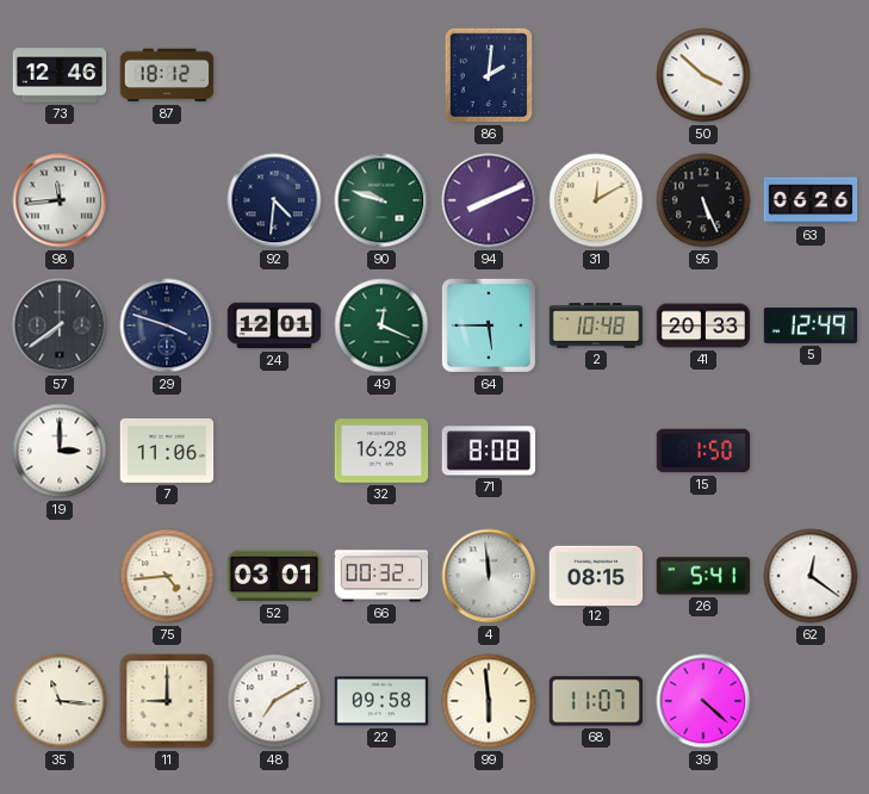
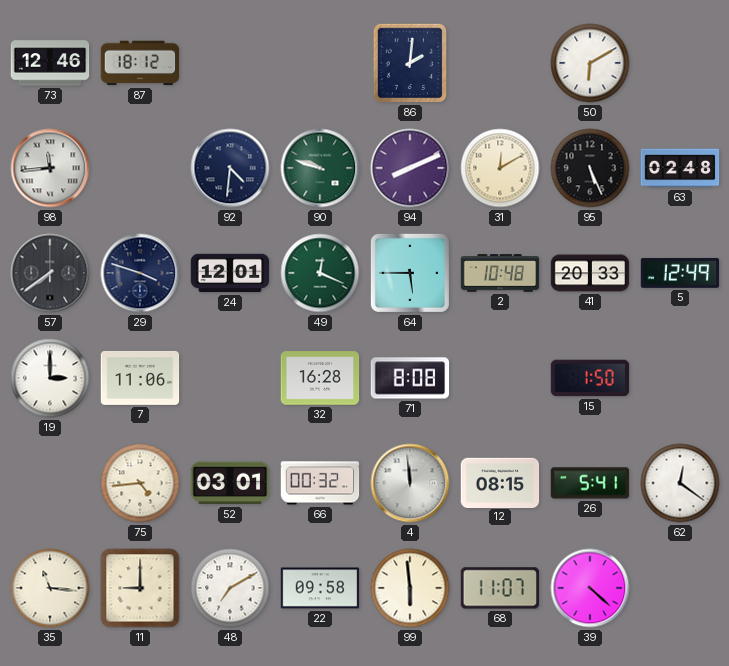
50: 3:52 -> 6:10 (590, 63)
63: 06:26 -> 02:48 (680, 168)
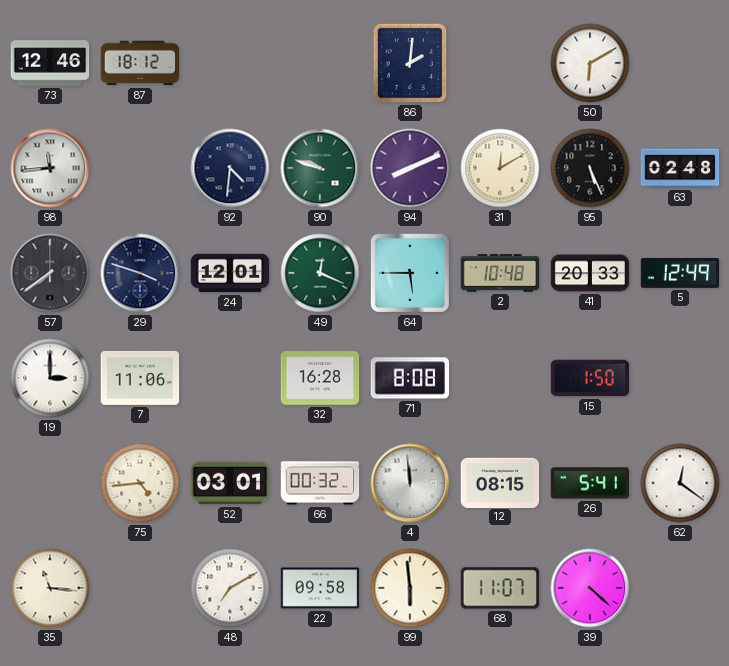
11: 9:00 -> none (140, 588)
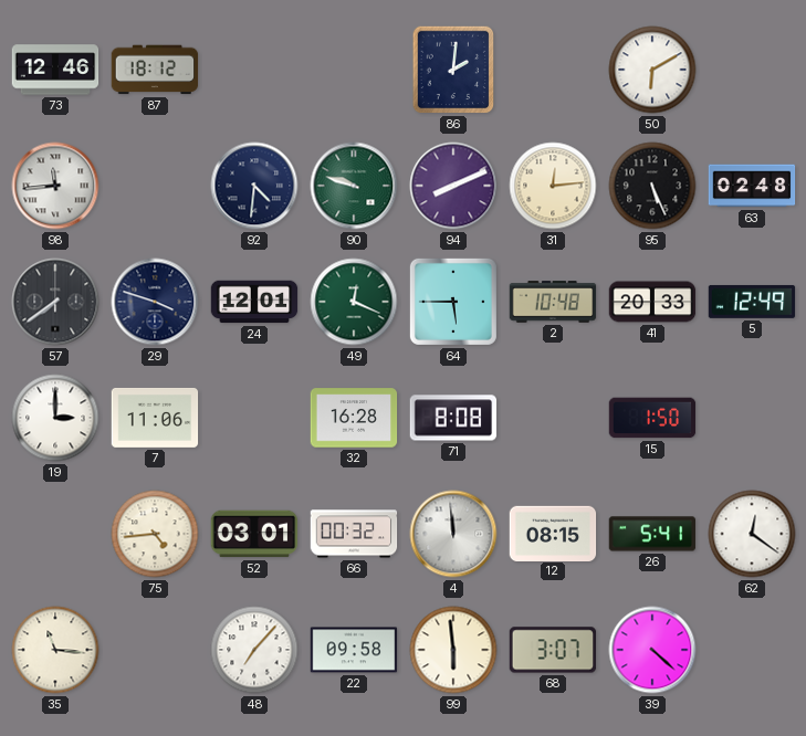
31: 12:10 -> 12:14 (553, 186)
48: 7:10 -> 7:07 (254, 650)
68: 11:07 -> 3:07 (553, 650)
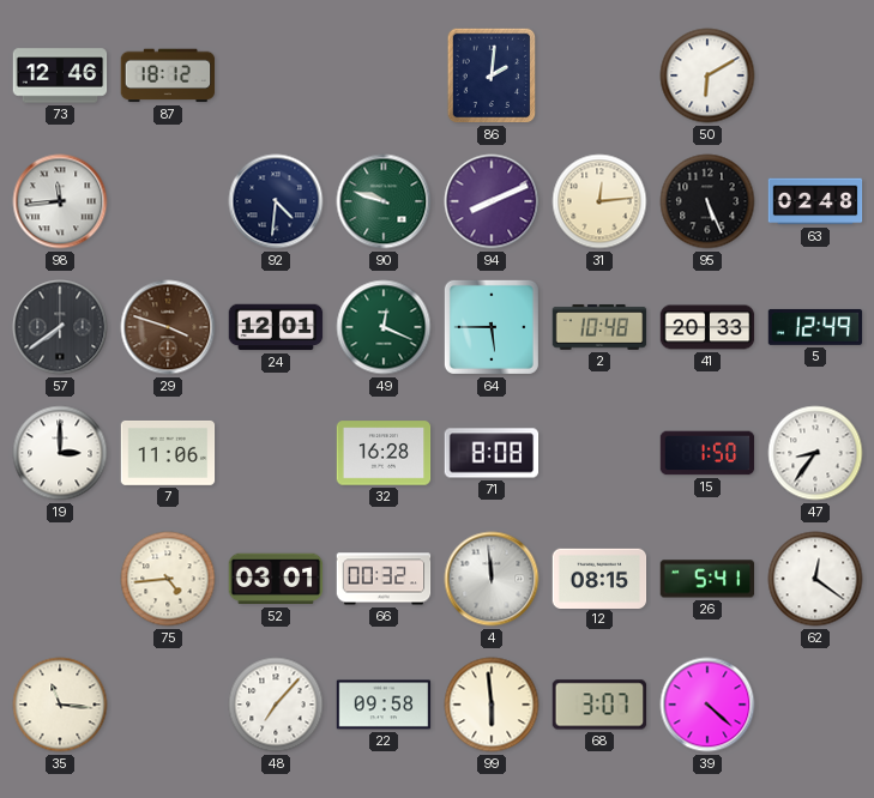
29 dial: navy -> brown (168, 327)
47: none -> 8:36 (815, 453)
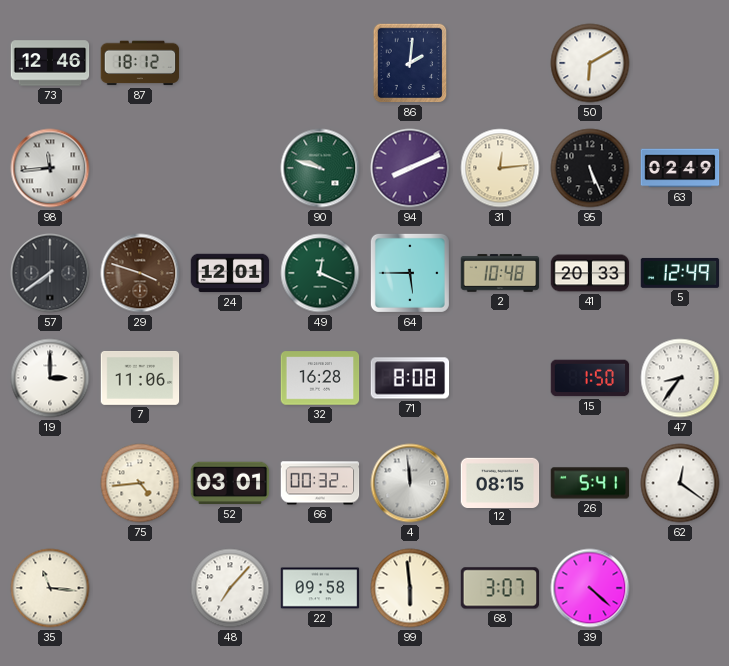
92: 4:31 -> none (276, 201)
63: 02:48 -> 02:49 (680, 168)
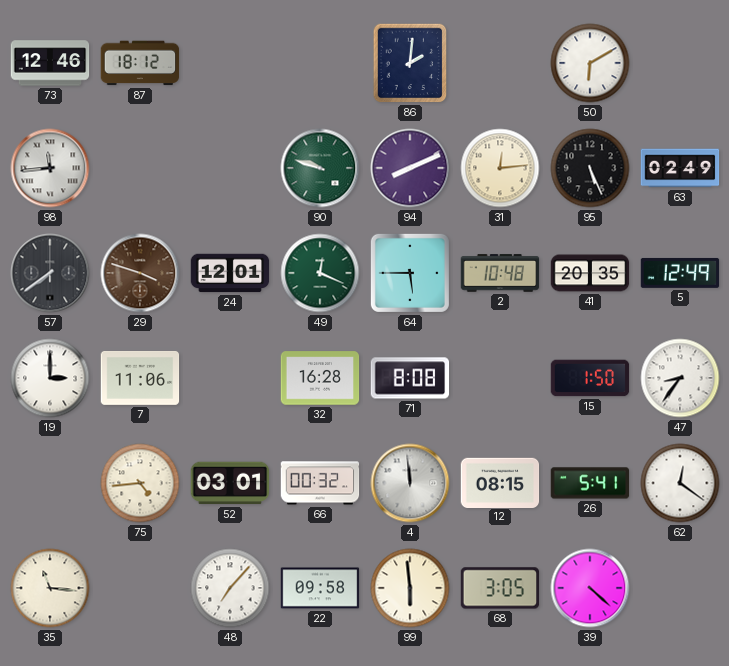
41: 20:33 -> 20:35 (590, 273)
68: 3:07 -> 3:05 (500, 588)
